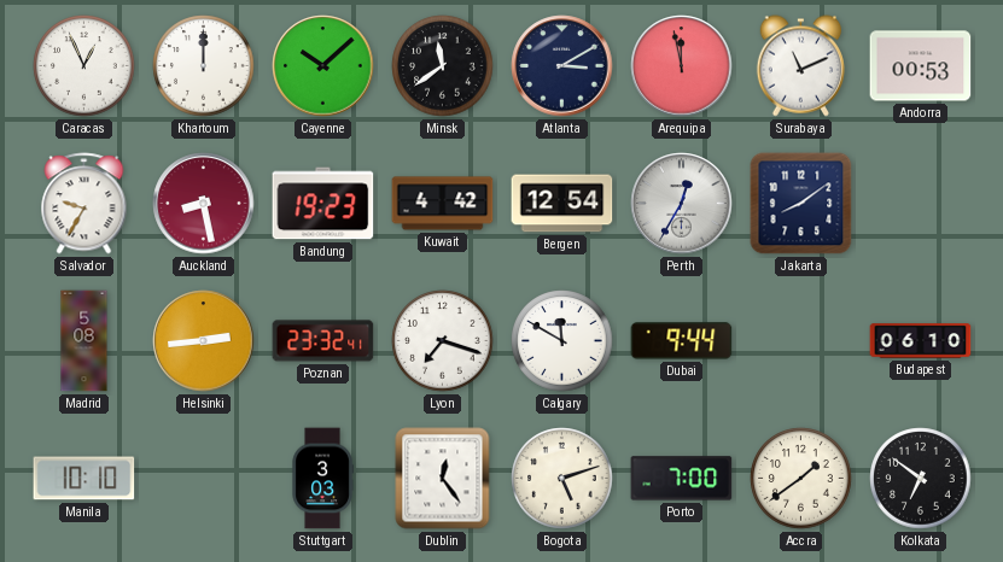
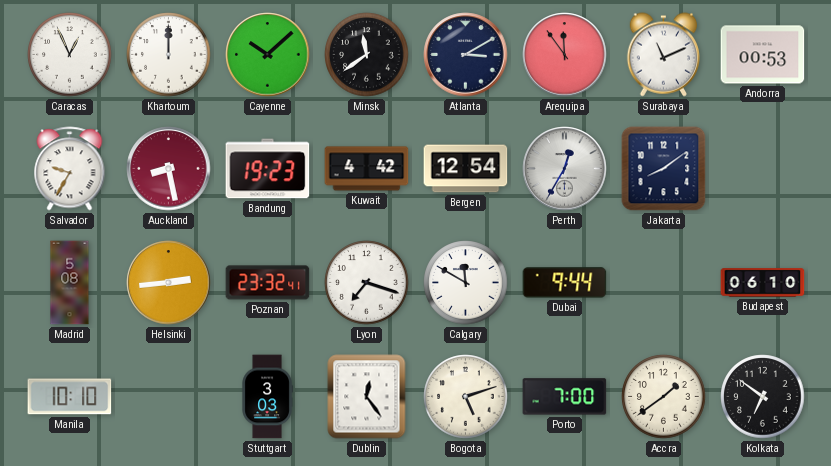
Arequipa: 11:58 -> 11:54 (565, 55)
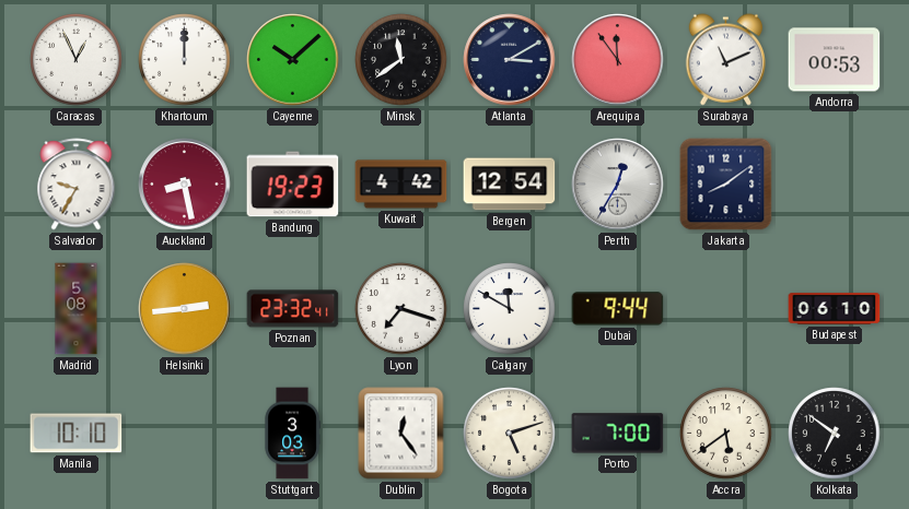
Accra: 1:39 -> 5:39 (726, 434)
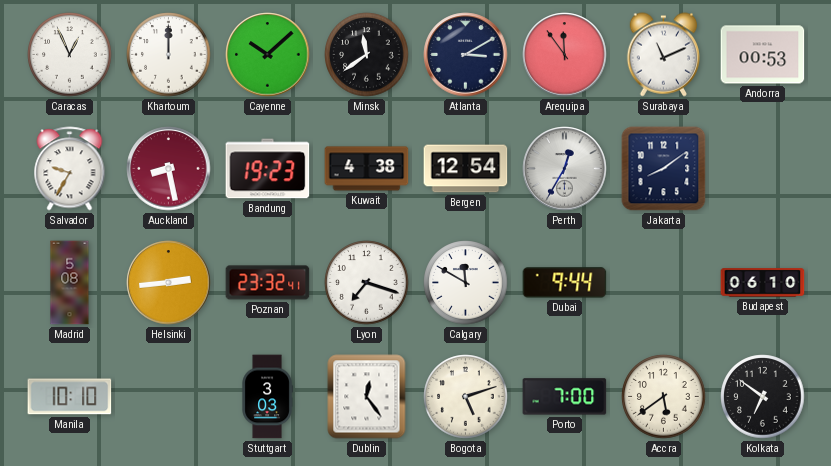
Kuwait: 4:42 -> 4:38 (367, 169)
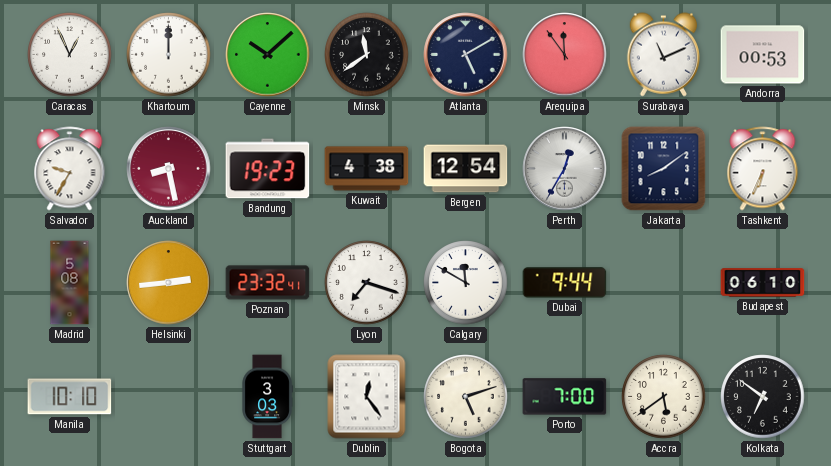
Atlanta: 3:10 -> 5:10 (466, 55)
Tashkent: none -> 6:34 (763, 169)
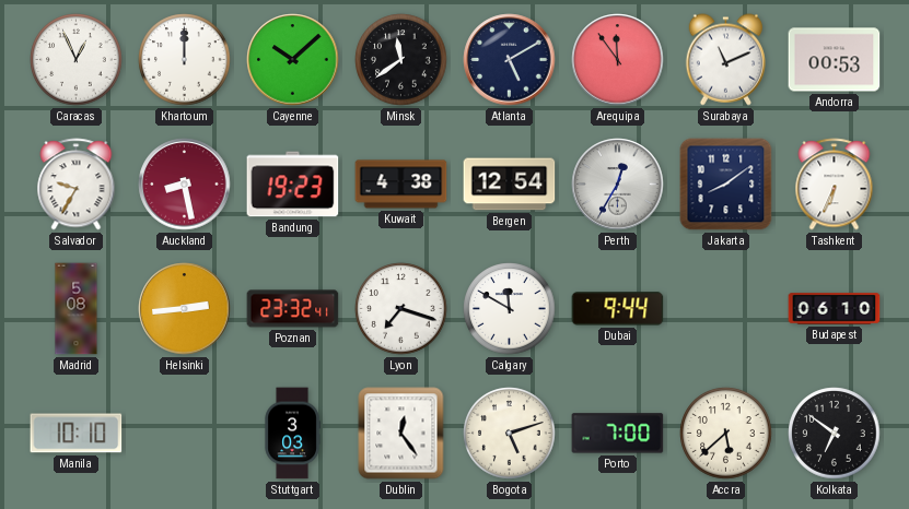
Accra: 5:39 -> 5:38 (726, 434)
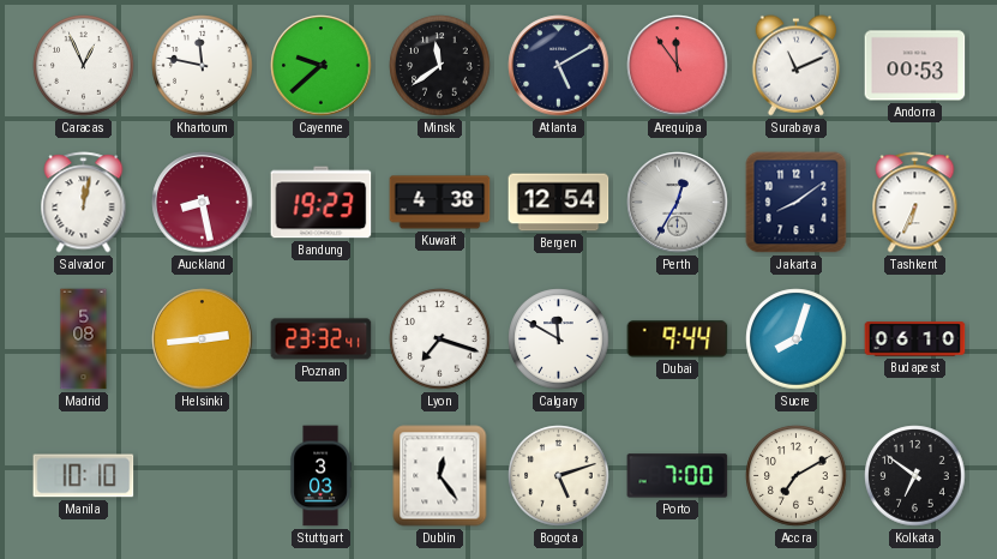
Khartoum: 12:00 -> 11:47 (203, 66)
Cayenne: 10:08 -> 9:38 (322, 66)
Salvador: 9:35 -> 12:02 (84, 203)
Sucre: none -> 8:03 (797, 339)
Accra: 5:38 -> 7:10 (797, 476)
